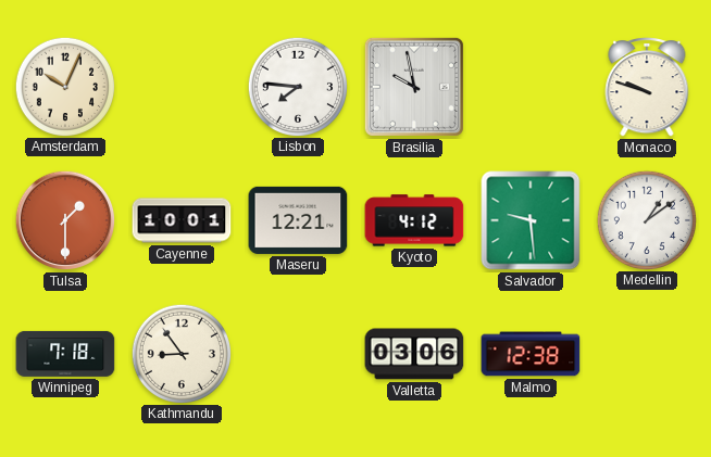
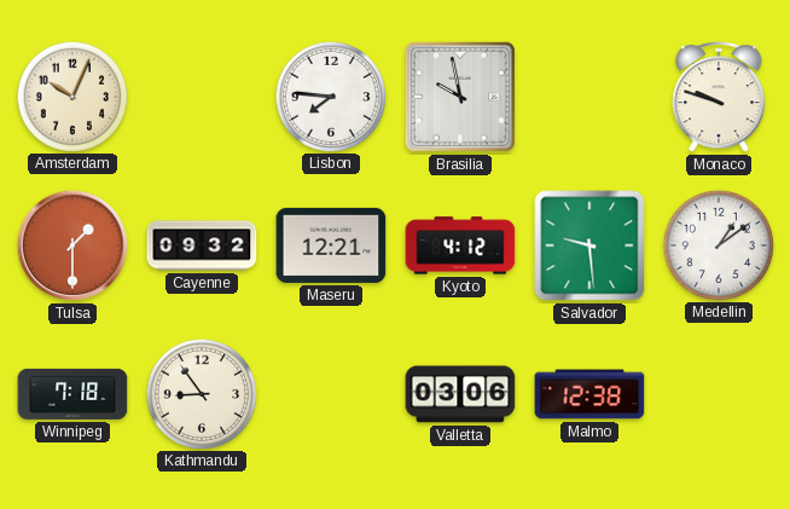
Cayenne: 10:01 -> 09:32 (202, 245)
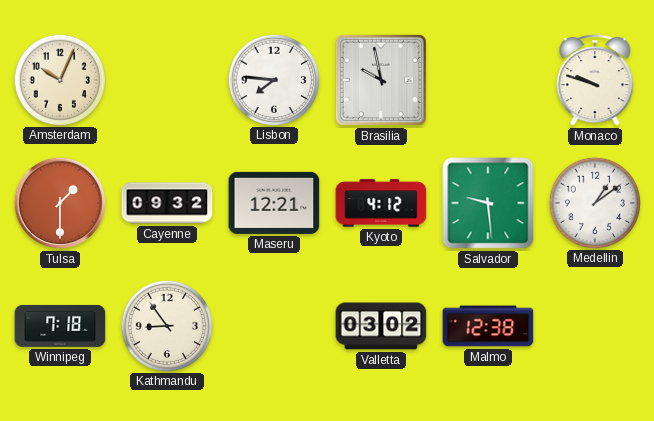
Valletta: 03:06 -> 03:02 (381, 326)
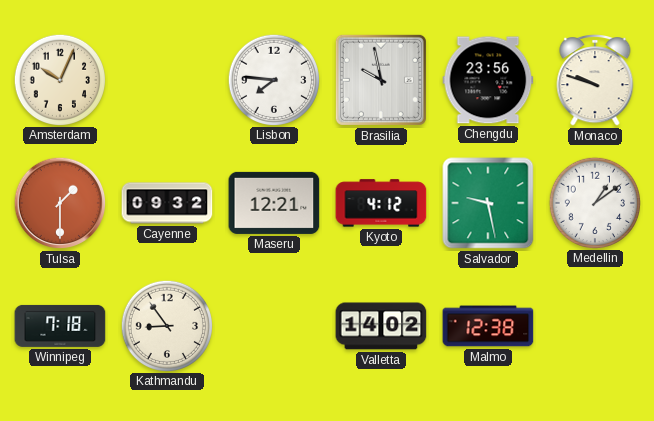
Chengdu: none -> 23:56 (488, 80)
Salvador: 9:29 -> 9:28 (488, 203)
Valletta: 03:02 -> 14:02 (381, 326)
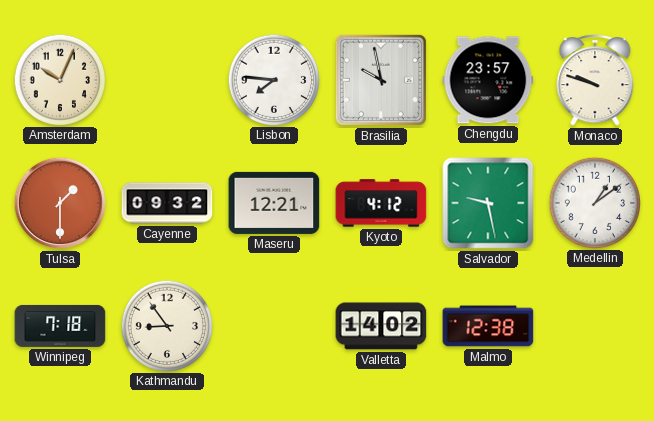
Chengdu: 23:56 -> 23:57 (488, 80)
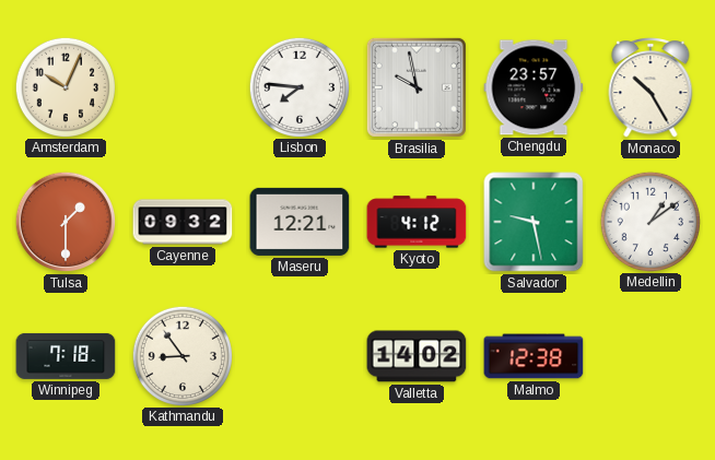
Monaco: 9:48 -> 10:25 (650, 89)
